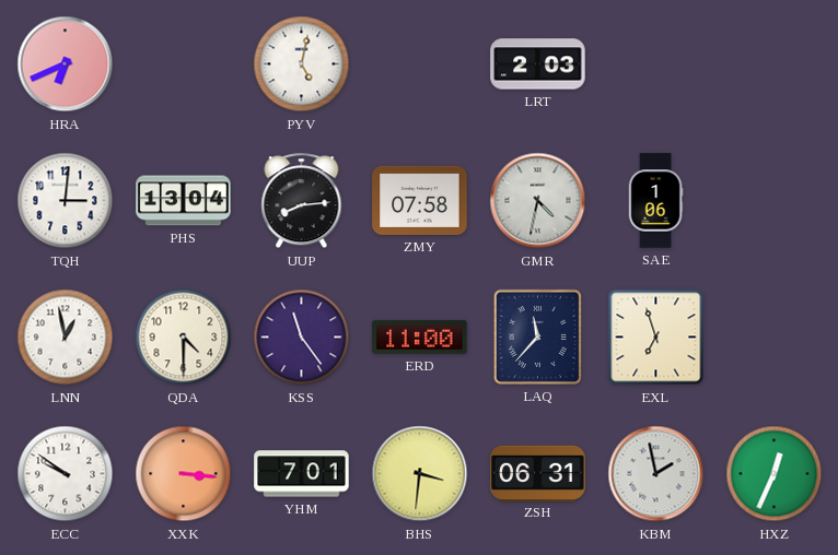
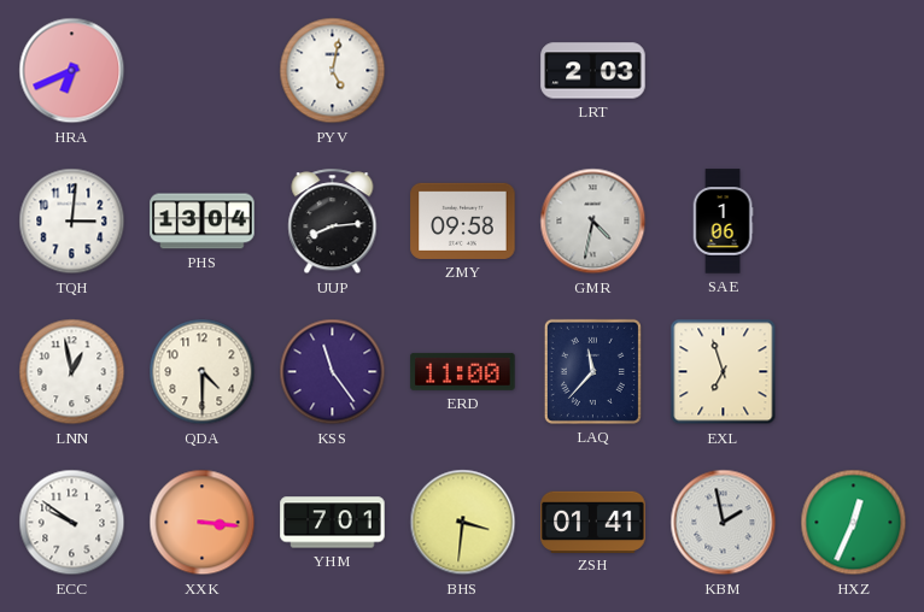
ZMY: 07:58 -> 09:58 (463, 220)
ZSH: 06:31 -> 01:41 (593, 522)
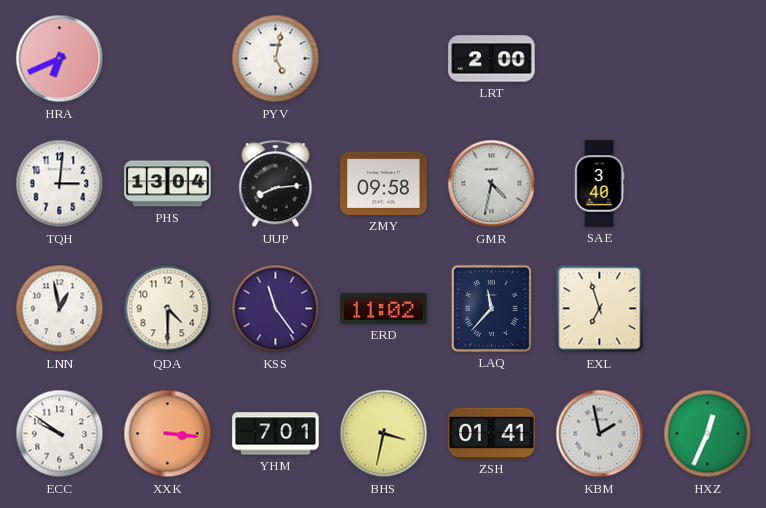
LRT: 2:03 -> 2:00 (492, 59)
SAE: 1:06 -> 3:40 (599, 184)
ERD: 11:00 -> 11:02 (384, 308)
BHS: 3:31 -> 3:32 (384, 434)
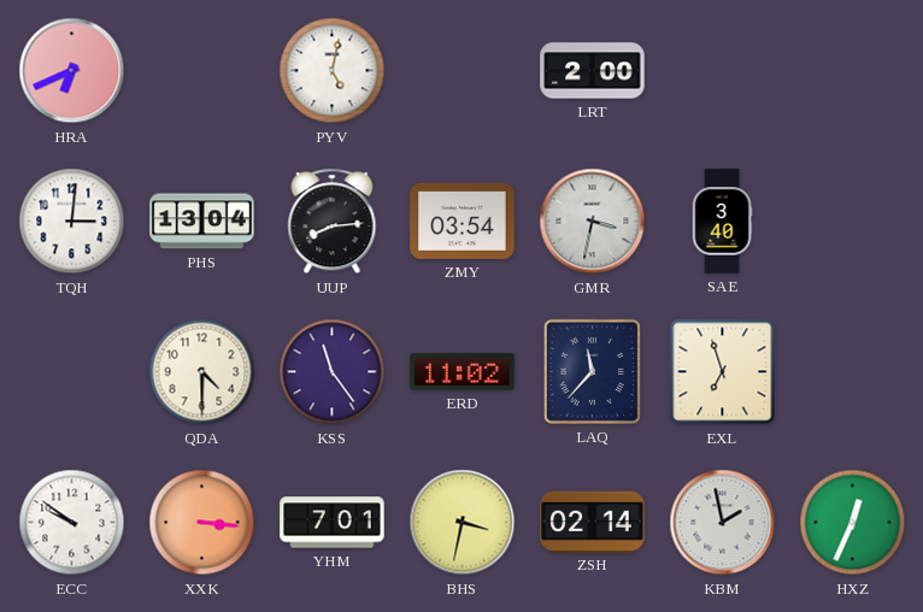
ZMY: 09:58 -> 03:54 (463, 220)
GMR: 4:32 -> 3:32 (593, 222)
LNN: 12:58 -> none (60, 309)
ZSH: 01:41 -> 02:14 (593, 522)
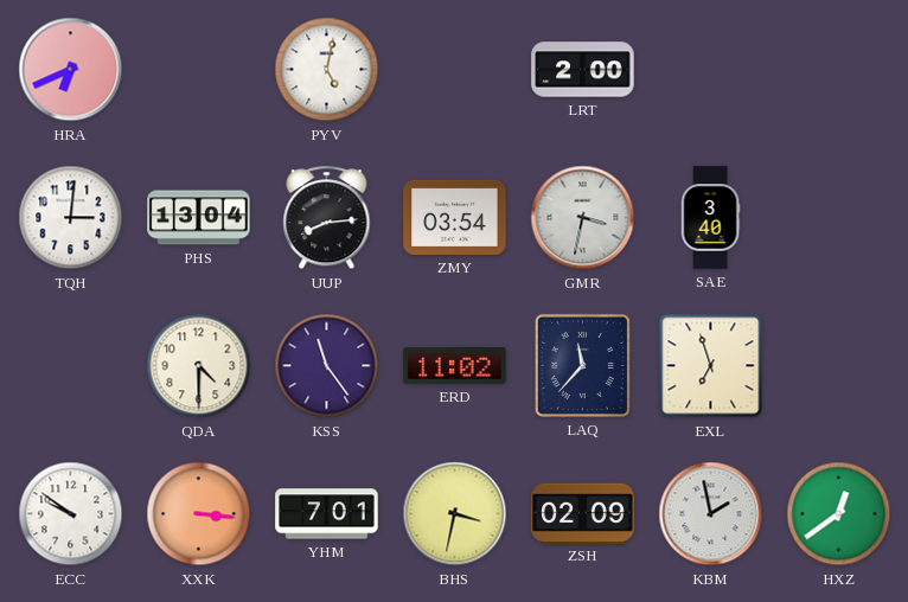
ZSH: 02:14 -> 02:09 (583, 513)
HXZ: 12:34 -> 12:39 (839, 514)
